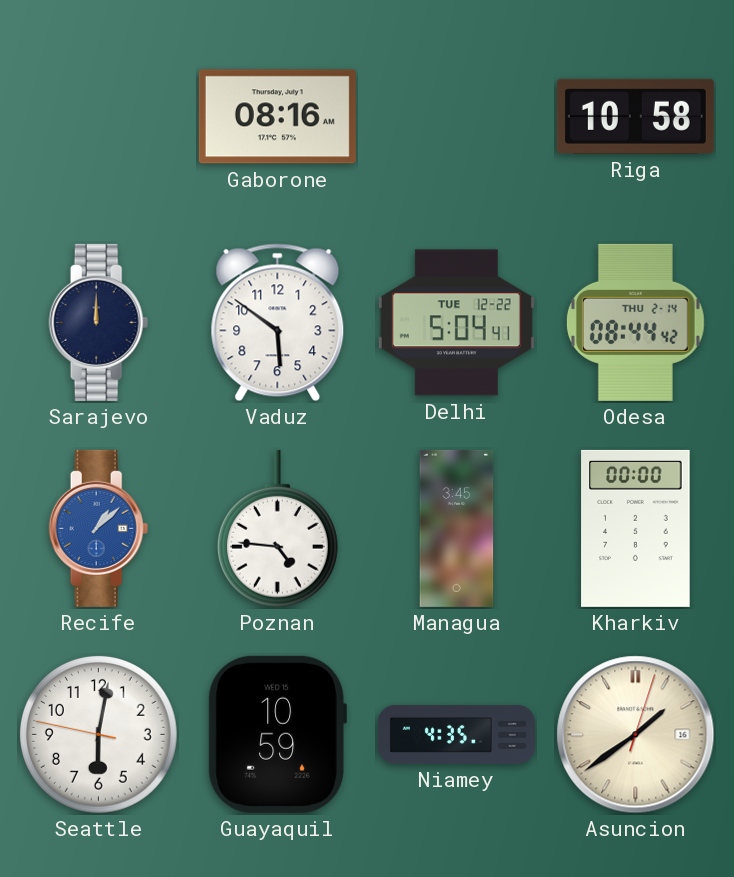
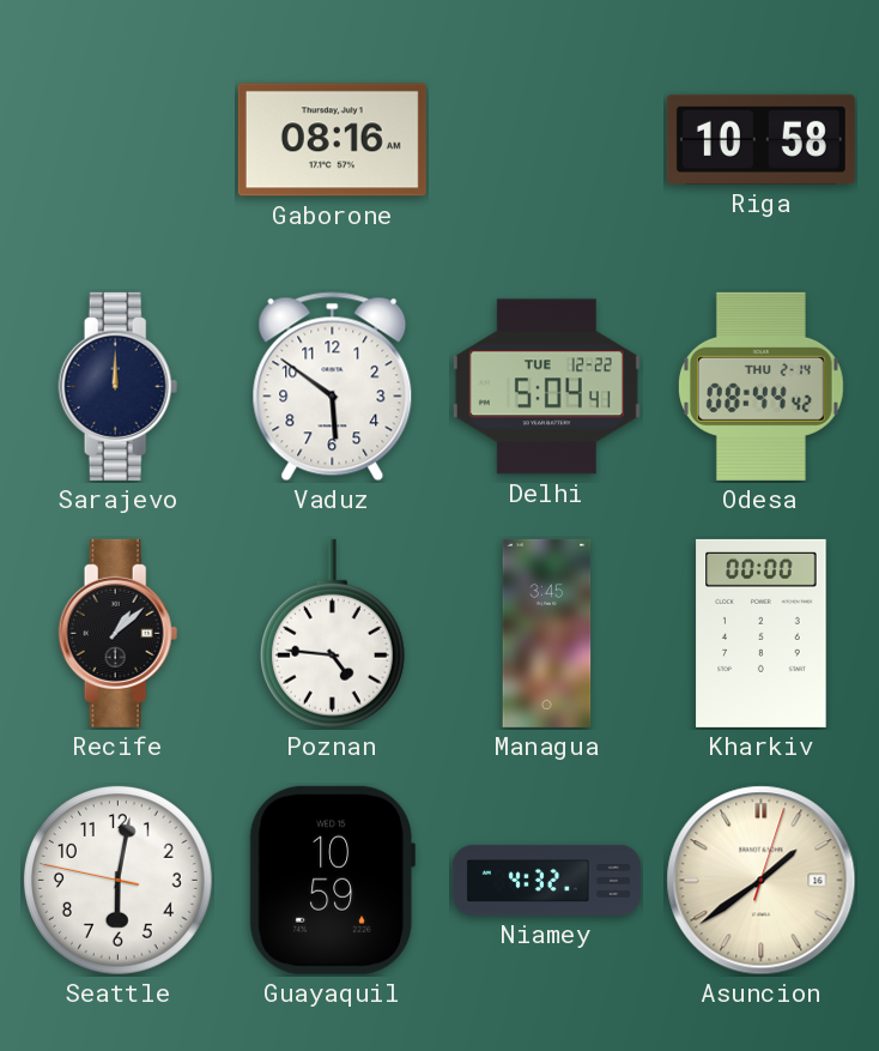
Recife dial: blue -> black (119, 633)
Niamey: 4:35 -> 4:32 (546, 880)
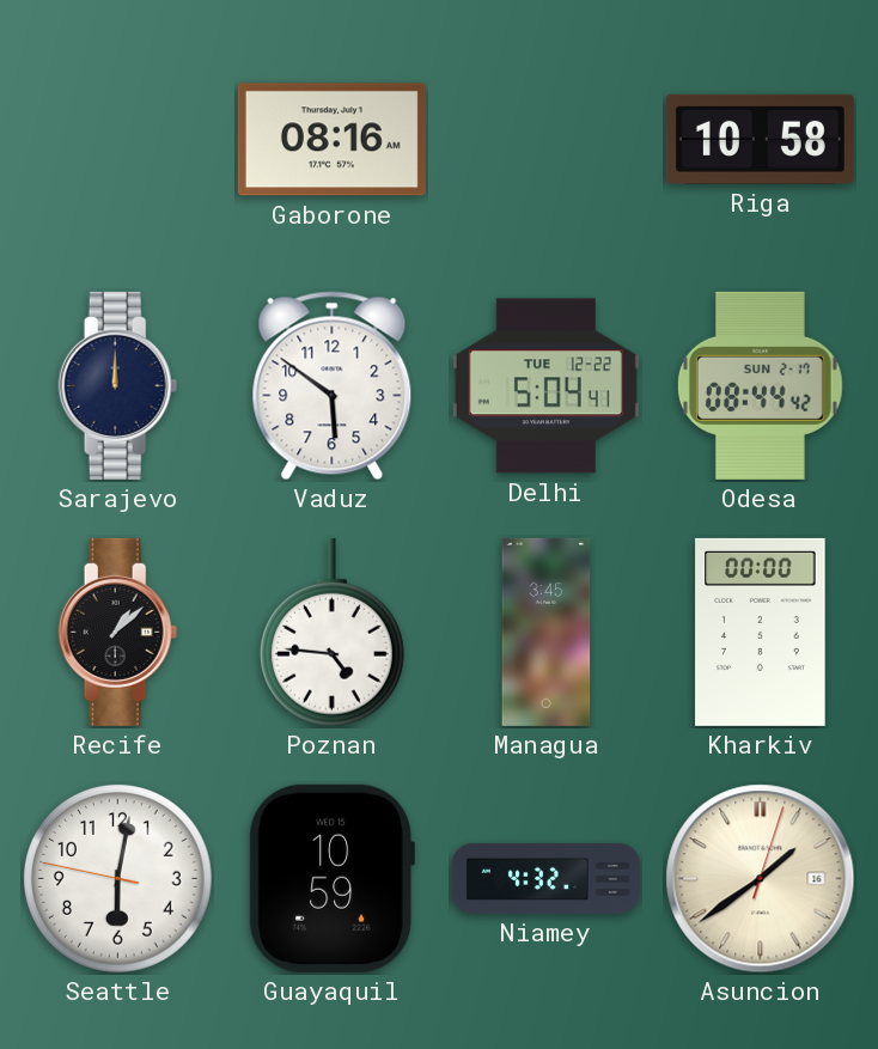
Odesa date: THU 2-14 -> SUN 2-17 (760, 385)
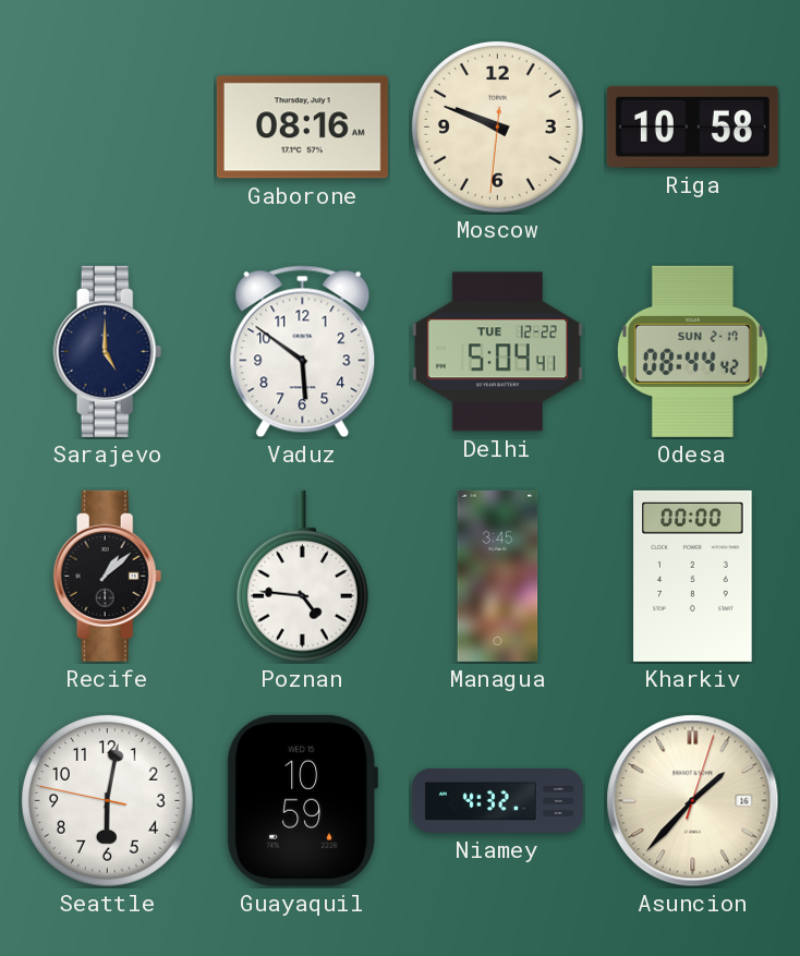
Moscow: none -> 9:48 (497, 126)
Sarajevo: 12:00 -> 5:00 (108, 351)
Asuncion: 1:39 -> 1:37 (693, 801)
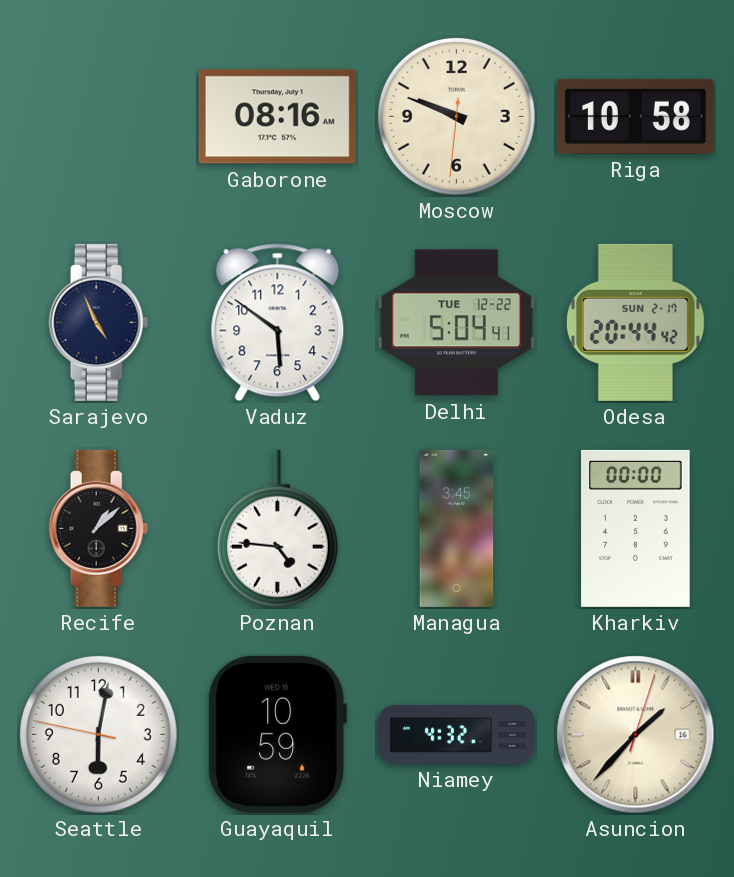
Sarajevo: 5:00 -> 4:56 (99, 322)
Odesa: 08:44 -> 20:44 (635, 322)
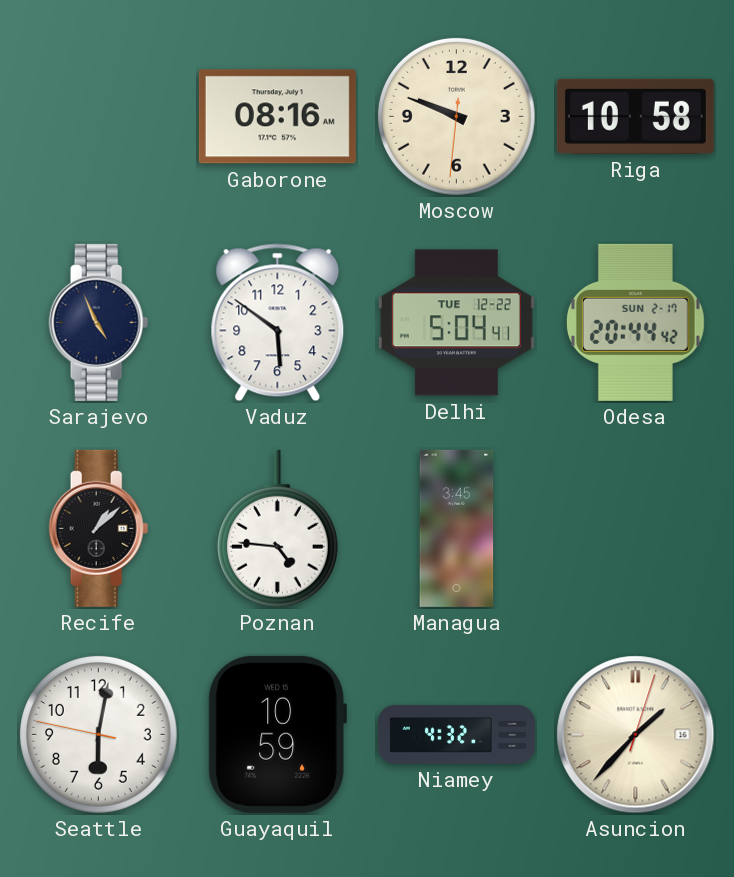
Kharkiv: 00:00 -> none (636, 528)
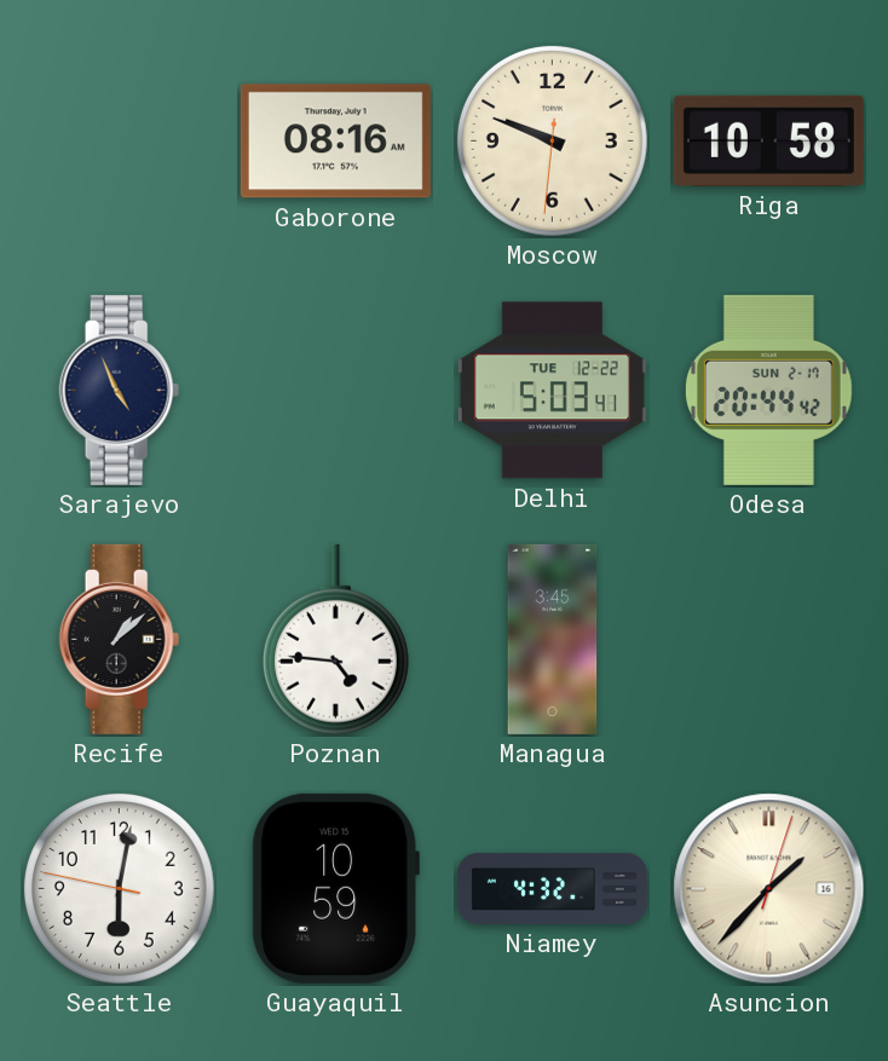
Vaduz: 5:51 -> none (278, 323)
Delhi: 5:04 -> 5:03 (552, 391)
